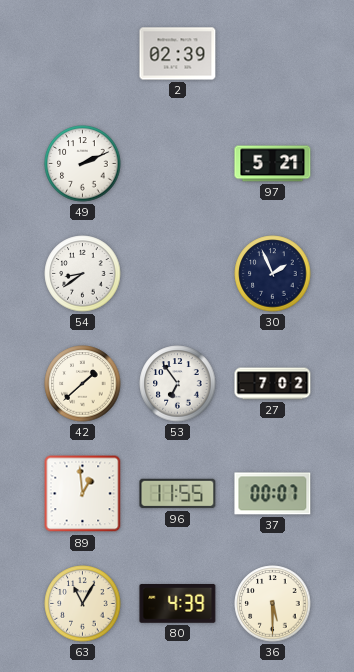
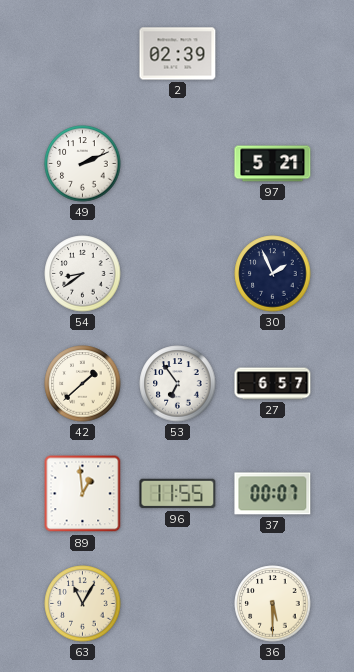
27: 7:02 -> 6:57 (273, 384)
80: 4:39 -> none (178, 604)
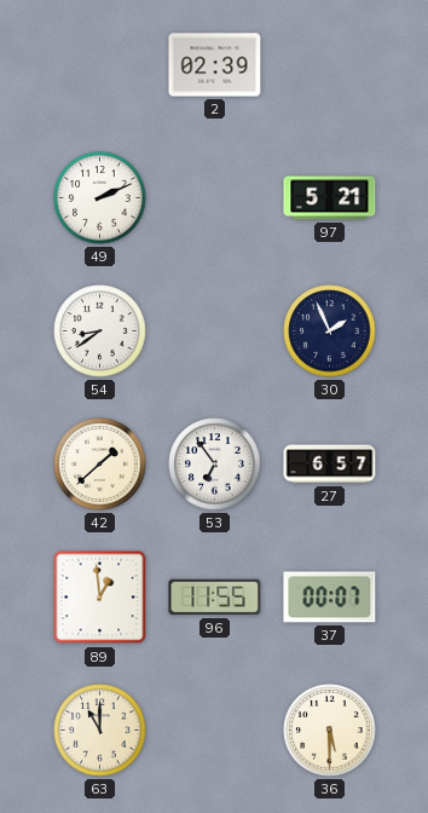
63: 11:05 -> 11:00 (100, 731)
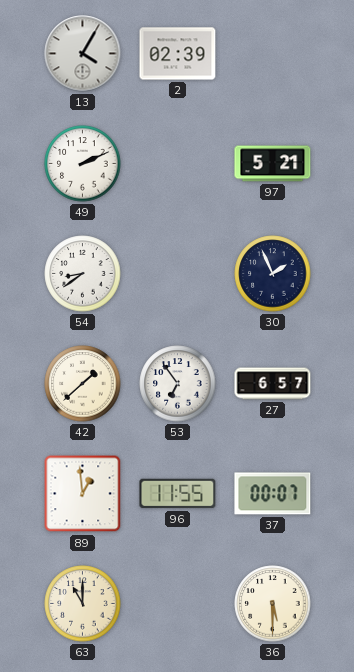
13: none -> 4:05 (83, 54)
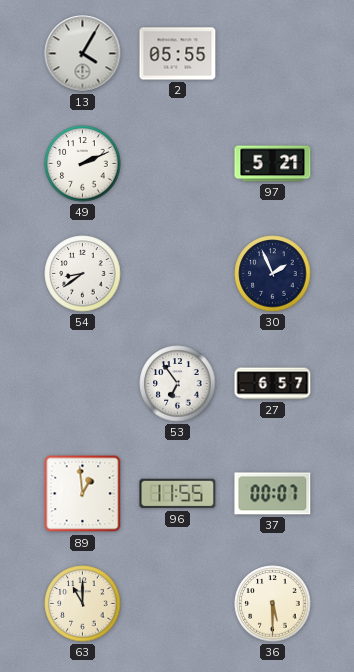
2: 02:39 -> 05:55 (178, 54)
42: 1:38 -> none (83, 384)
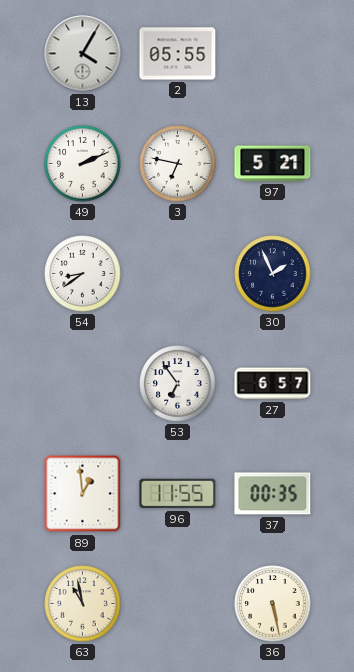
3: none -> 6:47 (178, 164)
37: 00:07 -> 00:35 (273, 494)
63: 11:00 -> 10:58 (83, 604)
36: 5:30 -> 5:28 (273, 604)
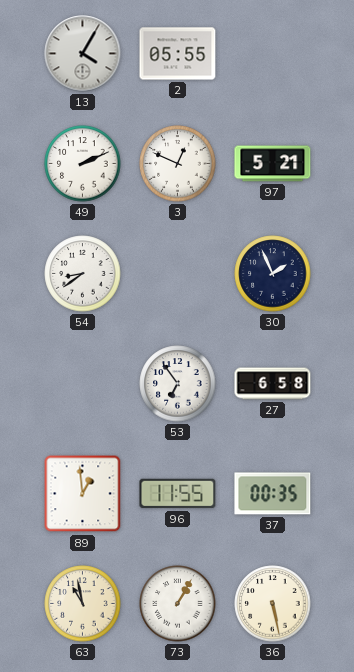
3: 6:47 -> 12:49 (178, 164)
27: 6:57 -> 6:58 (273, 384)
73: none -> 1:05 (178, 604)
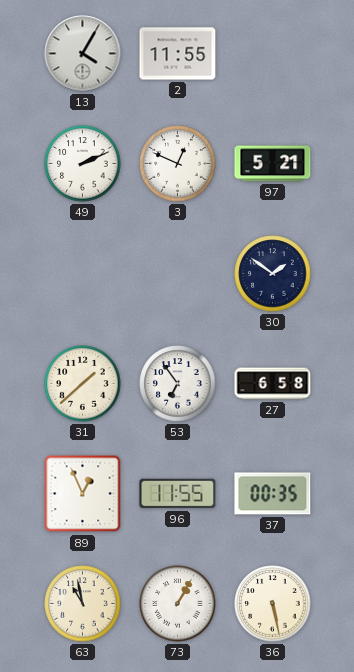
2: 05:55 -> 11:55 (178, 54)
54: 8:39 -> none (83, 274)
30: 1:56 -> 1:51 (273, 274)
31: none -> 1:38 (83, 384)
89: 12:59 -> 12:56 (83, 494)
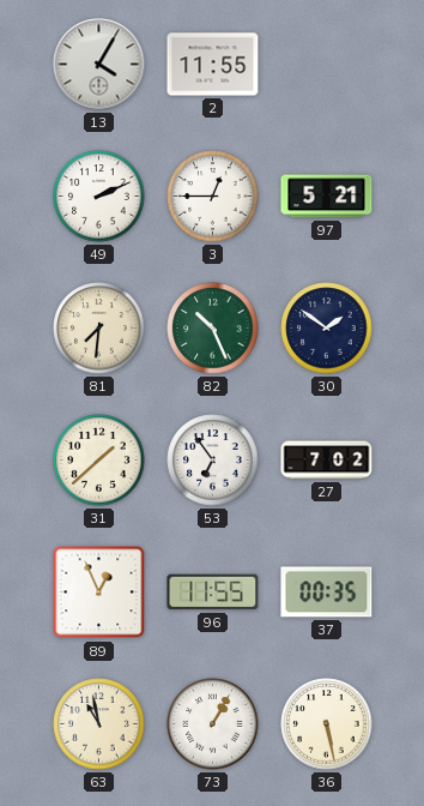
3: 12:49 -> 12:45 (213, 197)
81: none -> 7:31 (99, 329)
82: none -> 10:26 (213, 329)
27: 6:58 -> 7:02 (327, 461)
